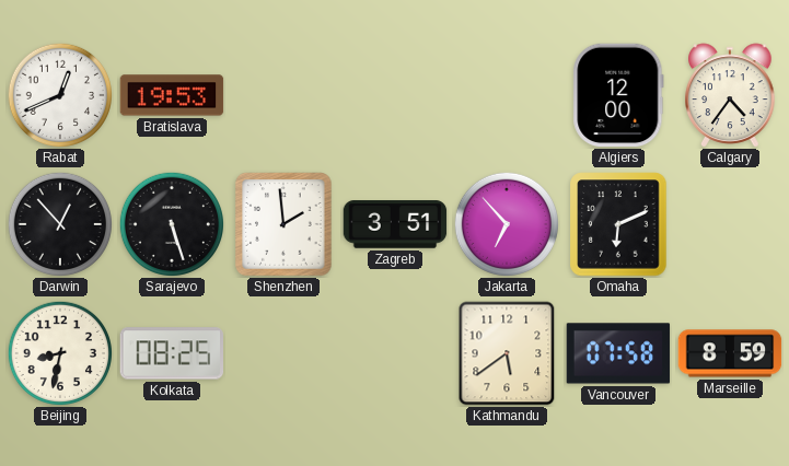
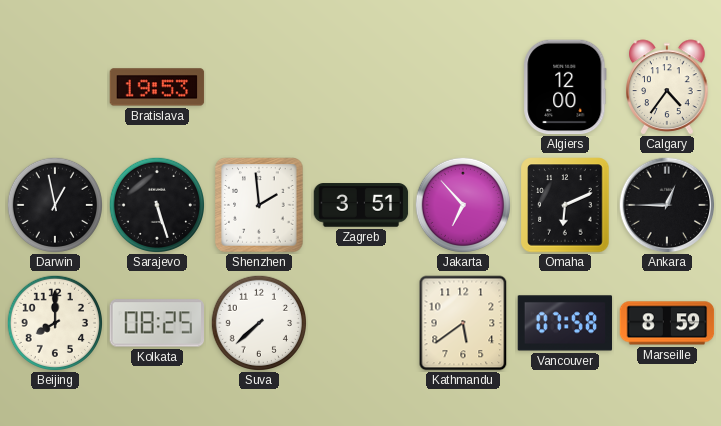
Rabat: 12:41 -> none (59, 94)
Darwin: 12:53 -> 12:58 (54, 204)
Ankara: none -> 12:45 (667, 205)
Beijing: 8:32 -> 8:00 (54, 322)
Suva: none -> 7:38 (258, 322)
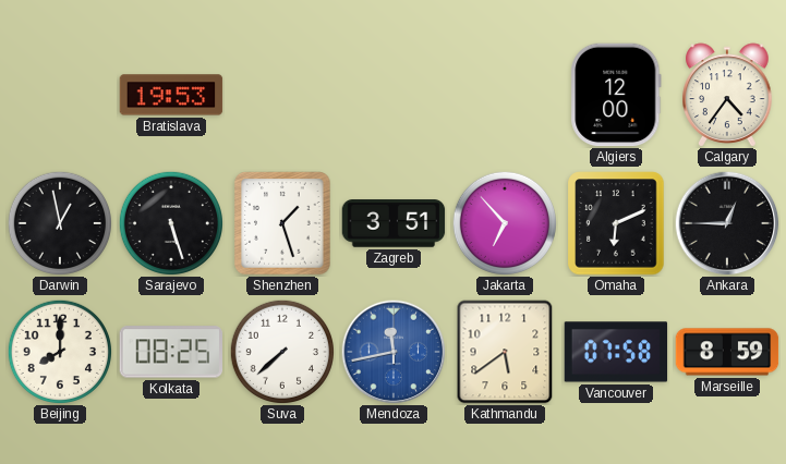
Shenzhen: 1:59 -> 1:27 (282, 223)
Mendoza: none -> 11:43 (394, 352)
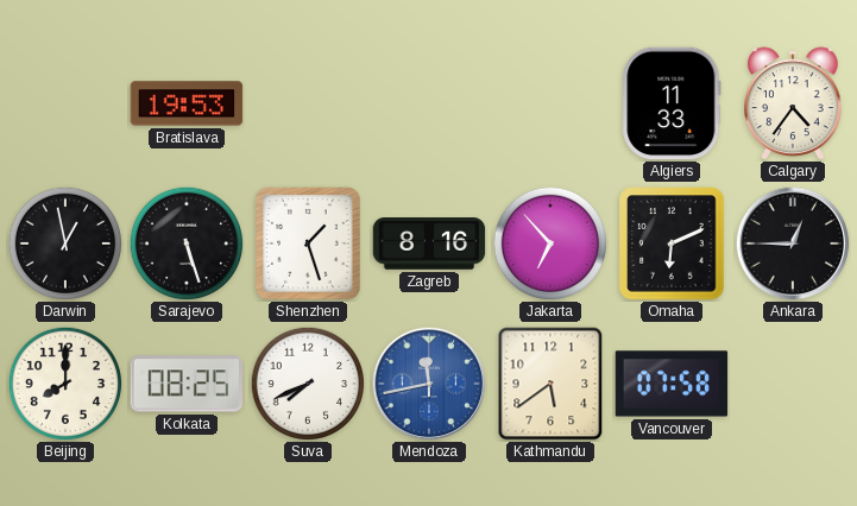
Algiers: 12:00 -> 11:33 (672, 103)
Zagreb: 3:51 -> 8:16 (429, 243)
Suva: 7:38 -> 7:41 (307, 382)
Marseille: 8:59 -> none (727, 352)
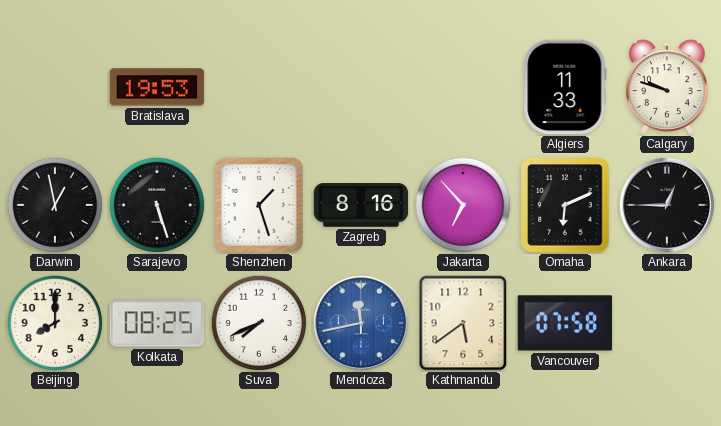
Calgary: 4:36 -> 9:48 (667, 87)
